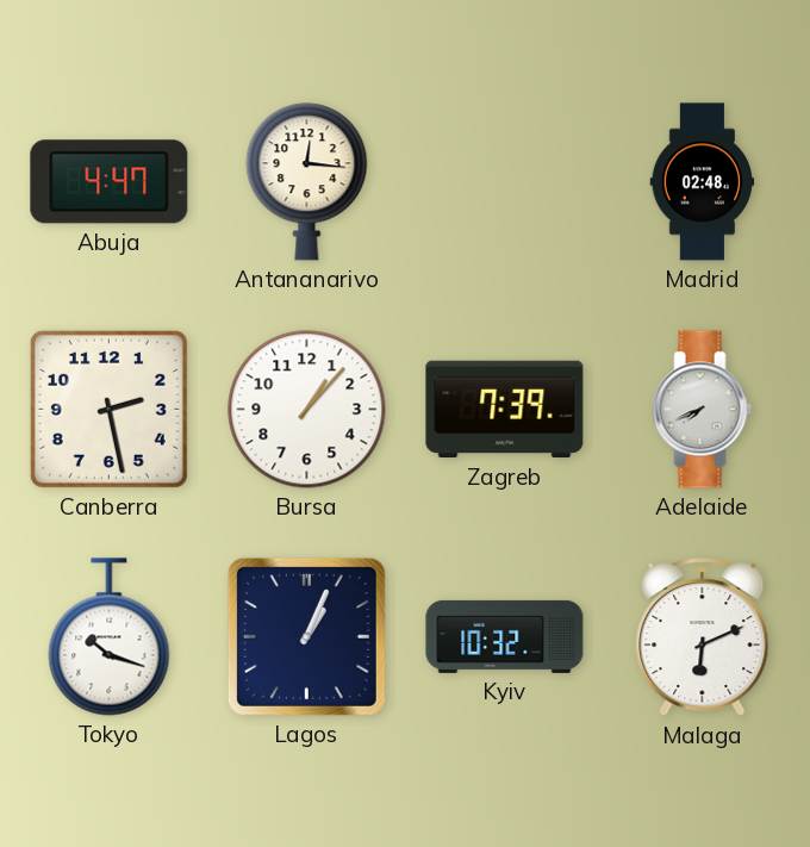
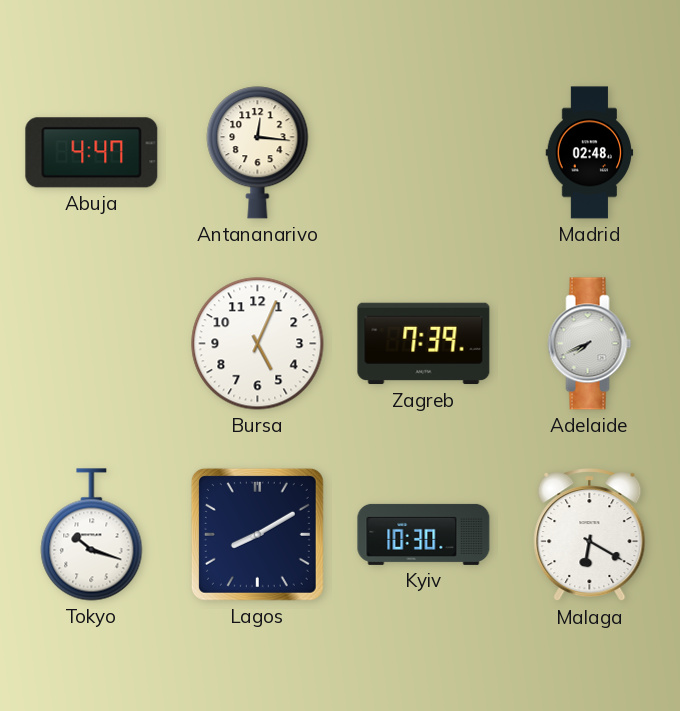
Canberra: 2:28 -> none (108, 409)
Bursa: 1:07 -> 5:04 (258, 344)
Lagos: 1:04 -> 8:10 (257, 534)
Kyiv: 10:32 -> 10:30 (424, 534)
Malaga: 6:11 -> 6:20 (590, 535)
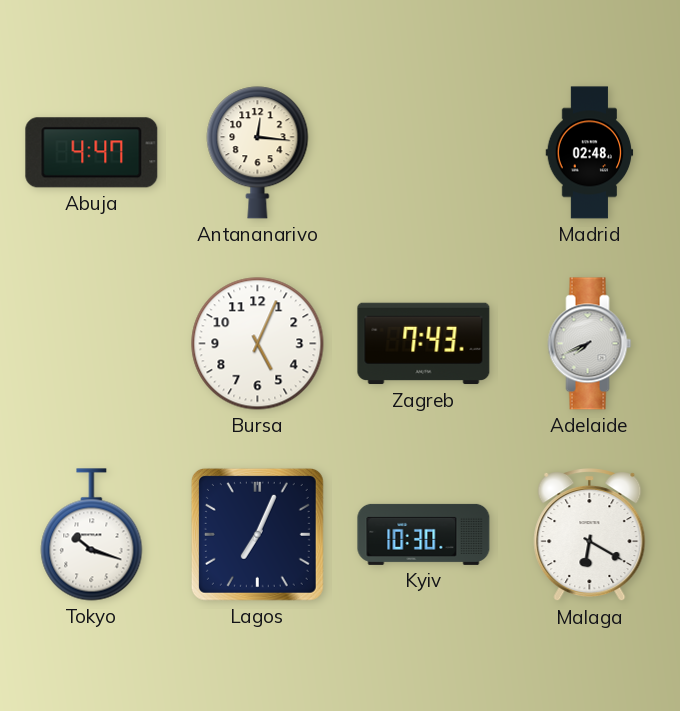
Zagreb: 7:39 -> 7:43 (424, 344)
Lagos: 8:10 -> 7:04 (257, 534)
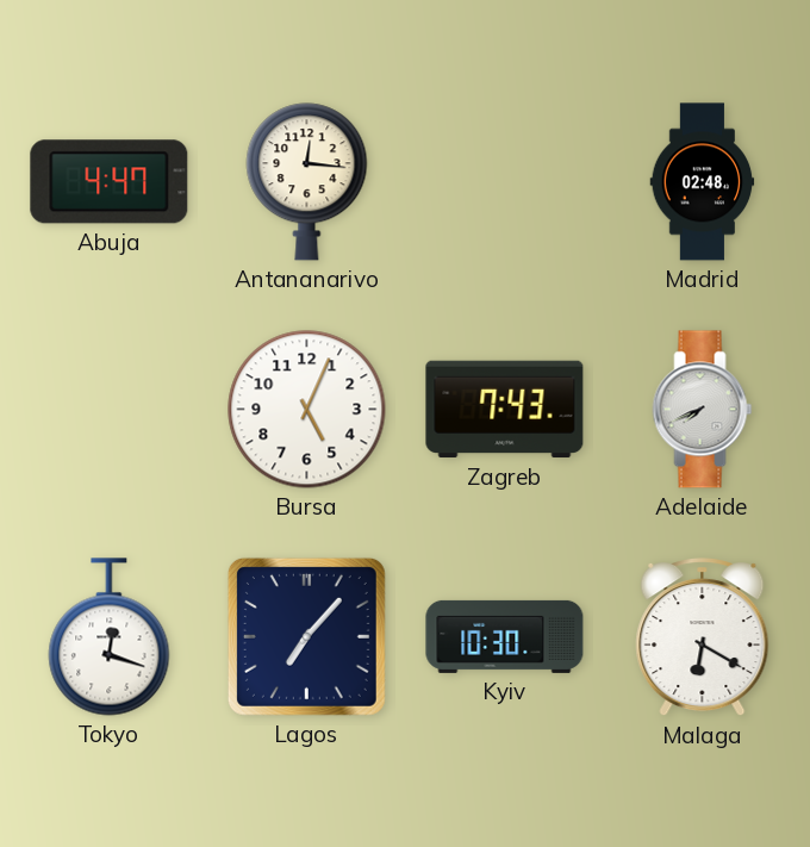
Tokyo: 10:18 -> 12:18 (110, 637)
Lagos: 7:04 -> 7:07 (306, 636)
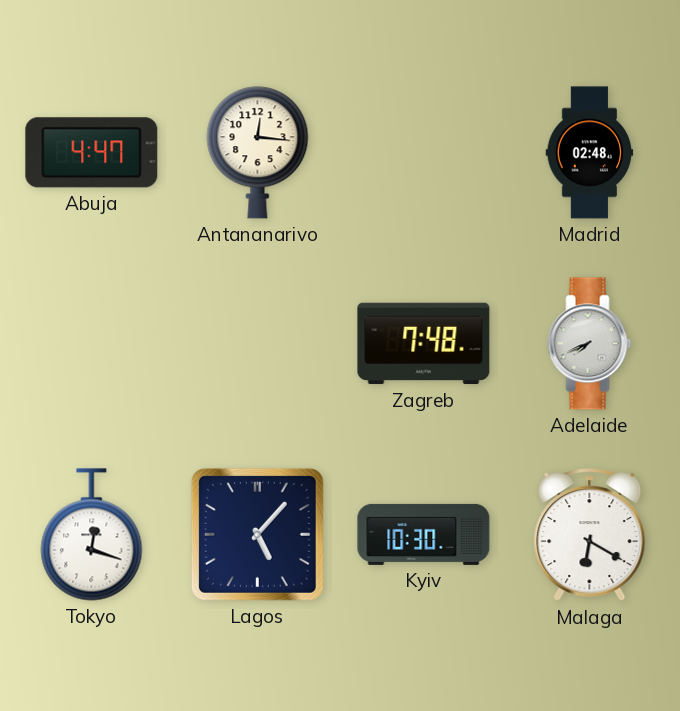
Bursa: 5:04 -> none (307, 410)
Zagreb: 7:43 -> 7:48 (424, 344)
Lagos: 7:07 -> 5:07 (257, 534)
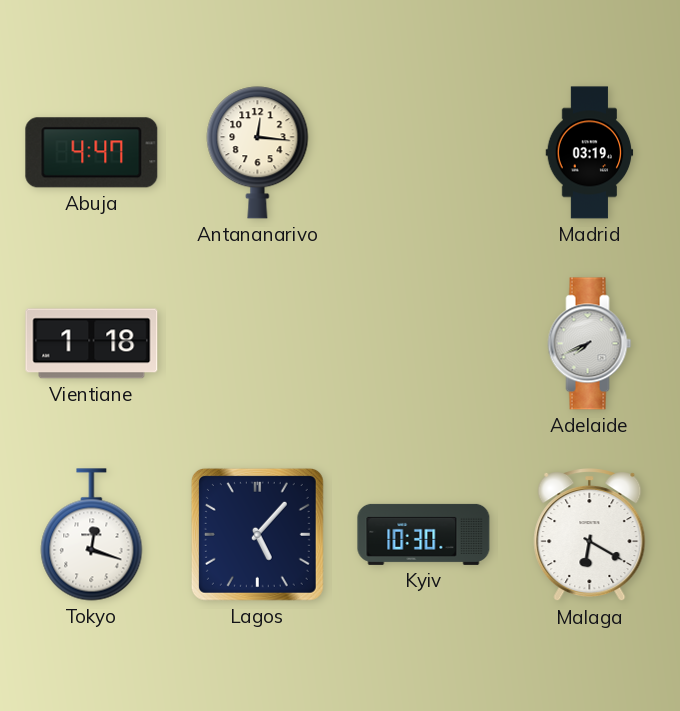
Madrid: 02:48 -> 03:19 (590, 153)
Vientiane: none -> 1:18 (92, 344)
Zagreb: 7:48 -> none (424, 344)
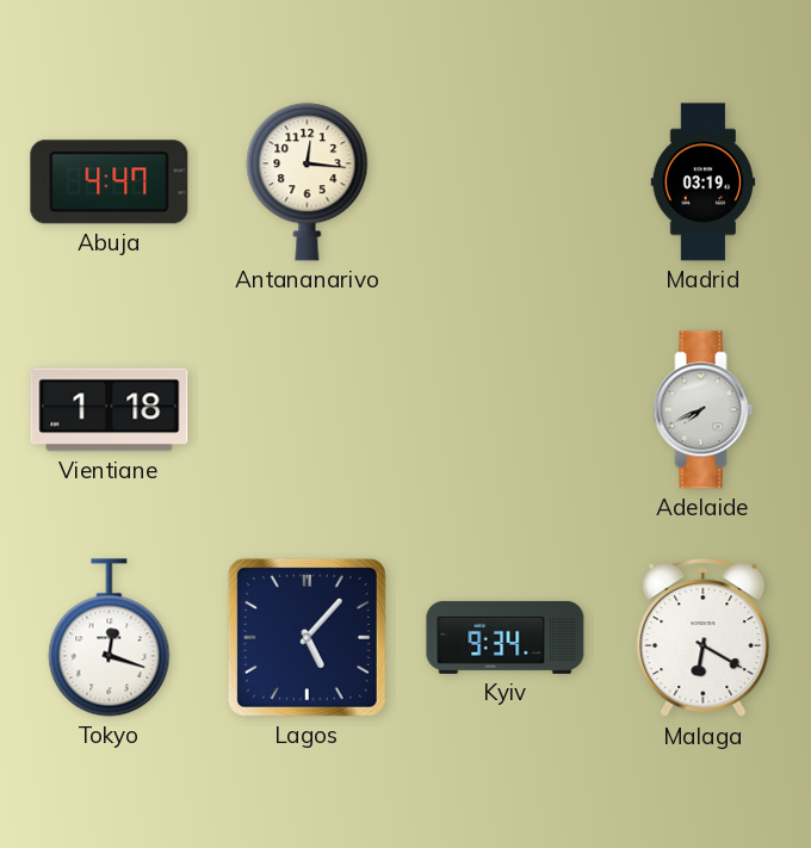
Kyiv: 10:30 -> 9:34 (506, 637)
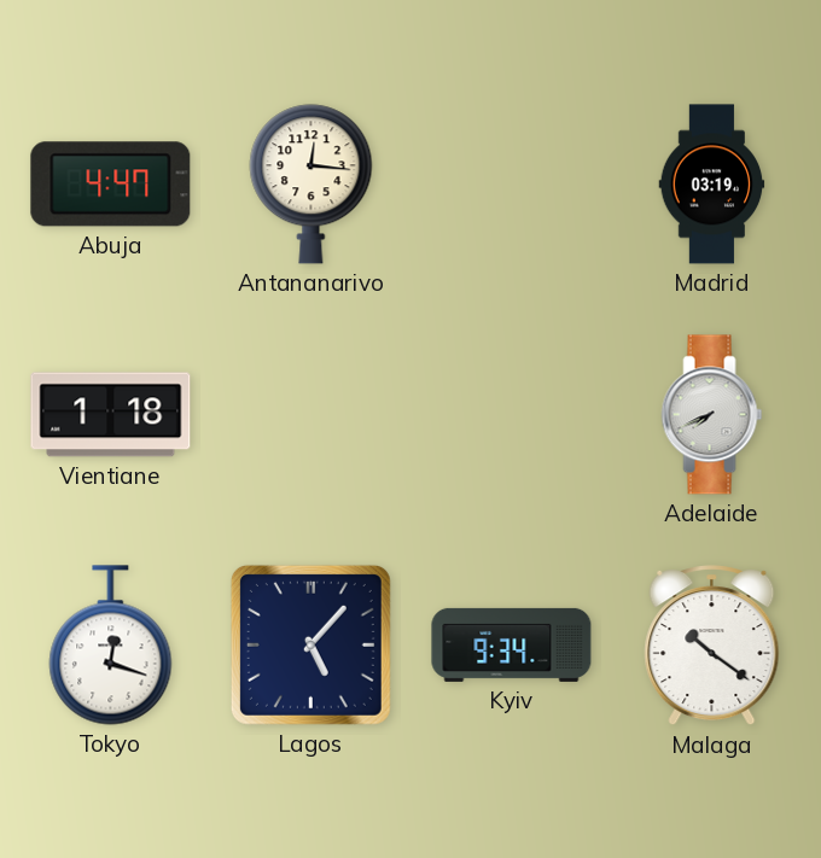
Malaga: 6:20 -> 10:21 (712, 646)
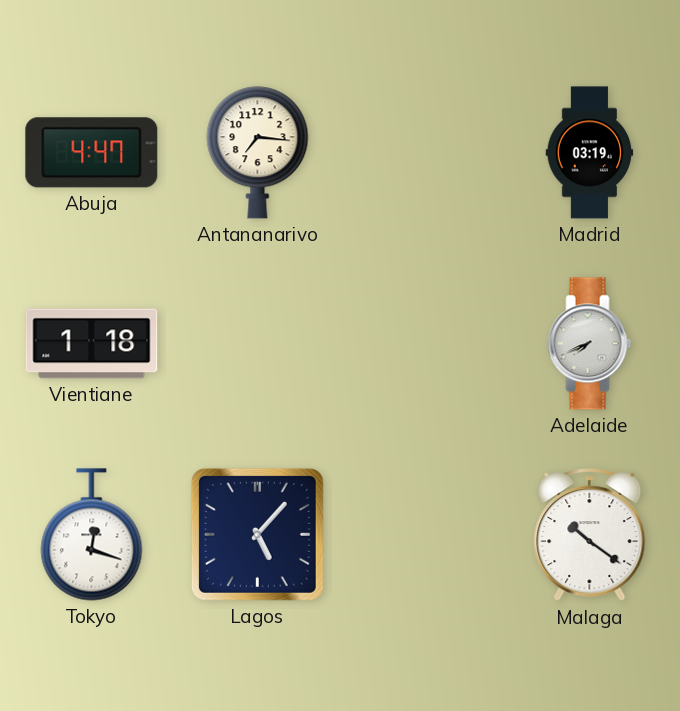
Antananarivo: 12:16 -> 7:16 (258, 153)
Kyiv: 9:34 -> none (512, 644)
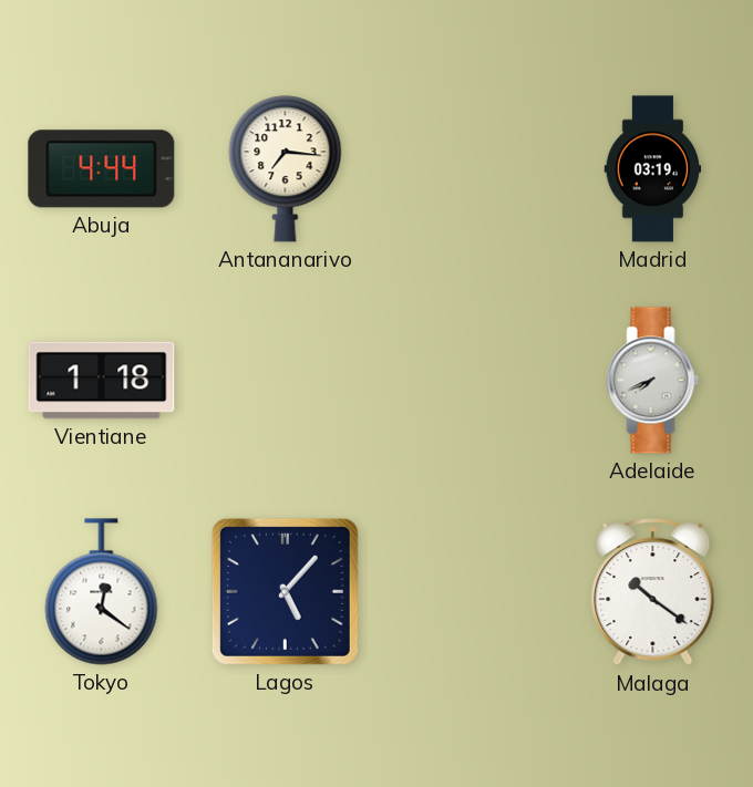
Abuja: 4:47 -> 4:44 (102, 169)
Tokyo: 12:18 -> 12:21 (102, 592)
